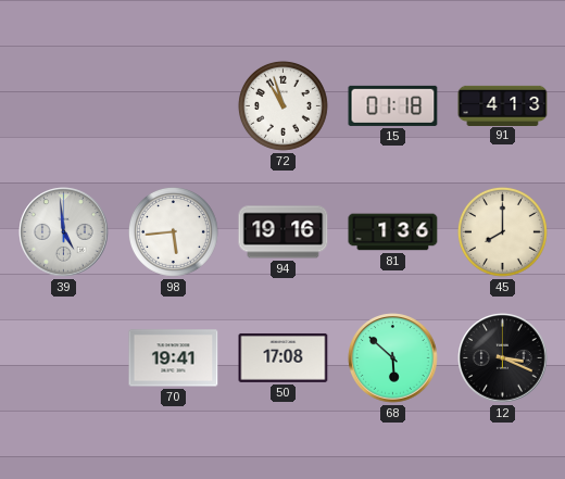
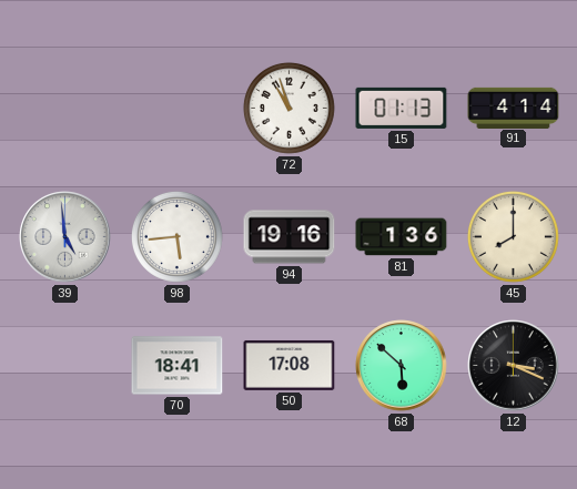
15: 01:18 -> 01:13 (402, 108)
91: 4:13 -> 4:14 (514, 108)
70: 19:41 -> 18:41 (178, 366)
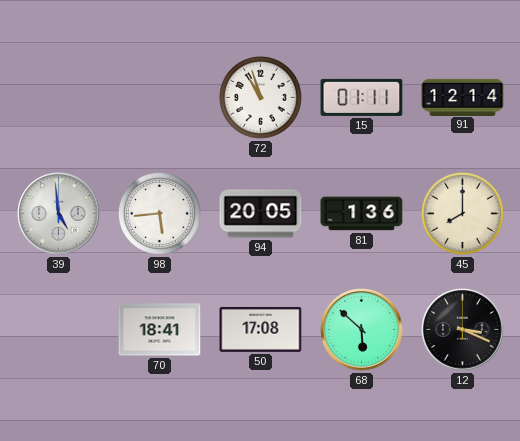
15: 01:13 -> 01:11 (362, 97)
91: 4:14 -> 12:14 (463, 97)
94: 19:16 -> 20:05 (261, 214)
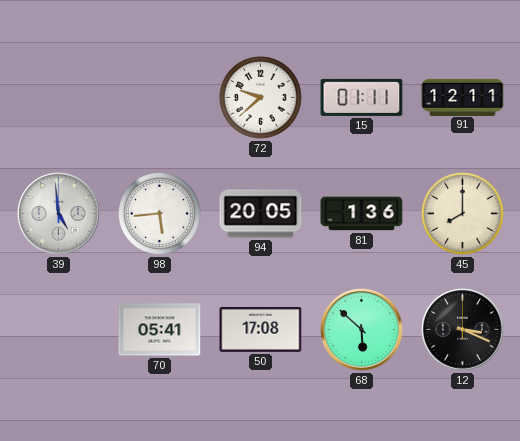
72: 10:57 -> 9:38 (260, 97)
91: 12:14 -> 12:11 (463, 97)
70: 18:41 -> 05:41 (160, 330)
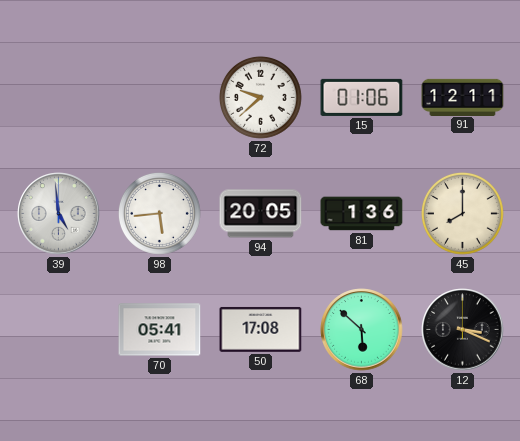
15: 01:11 -> 01:06 (362, 97)
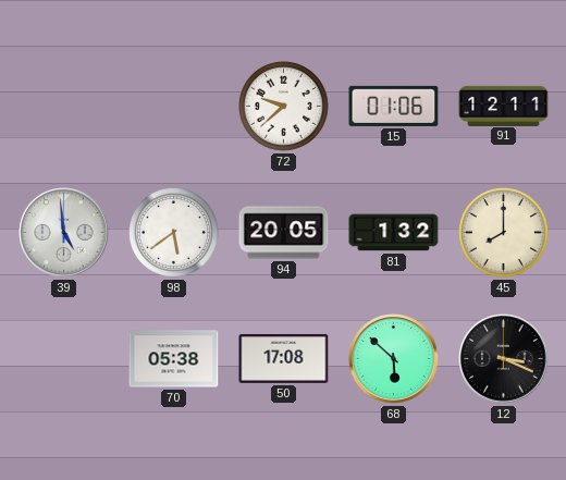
98: 5:44 -> 5:39 (173, 232)
81: 1:36 -> 1:32 (394, 233)
70: 05:41 -> 05:38 (174, 359)
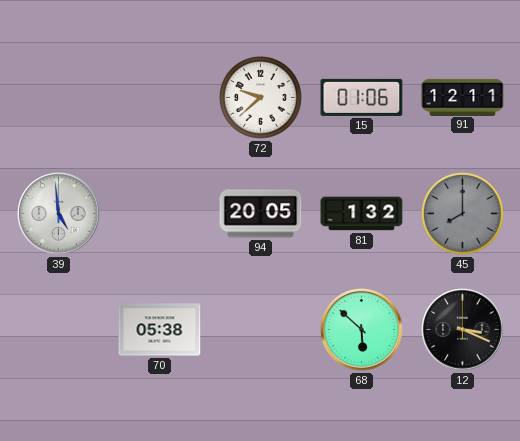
98: 5:39 -> none (173, 232)
45 dial: cream -> grey (462, 213)
50: 17:08 -> none (284, 358)
